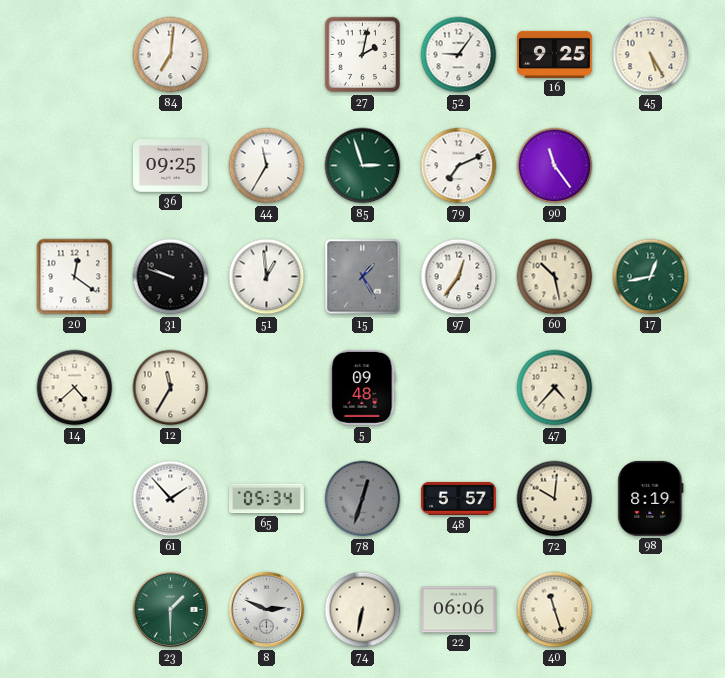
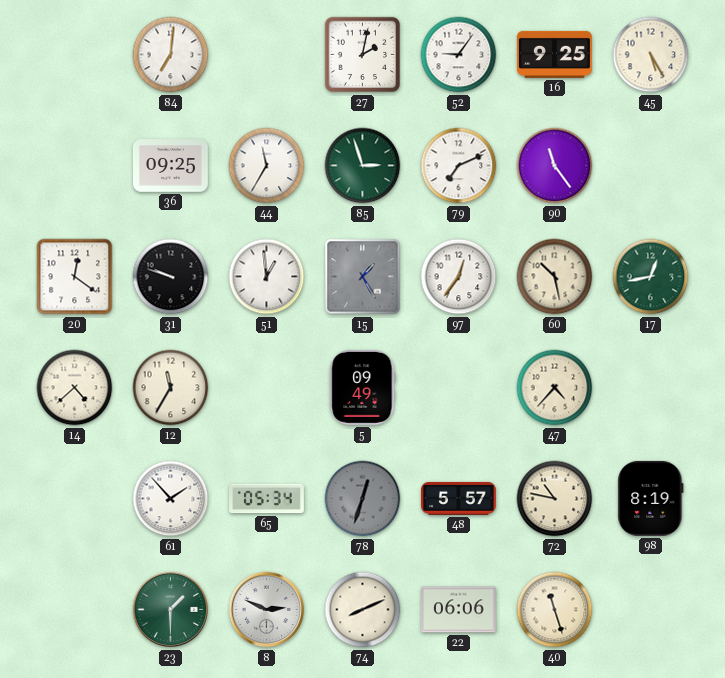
5: 09:48 -> 09:49 (363, 387)
72: 10:01 -> 10:47 (555, 499)
74: 6:32 -> 8:11 (363, 610)
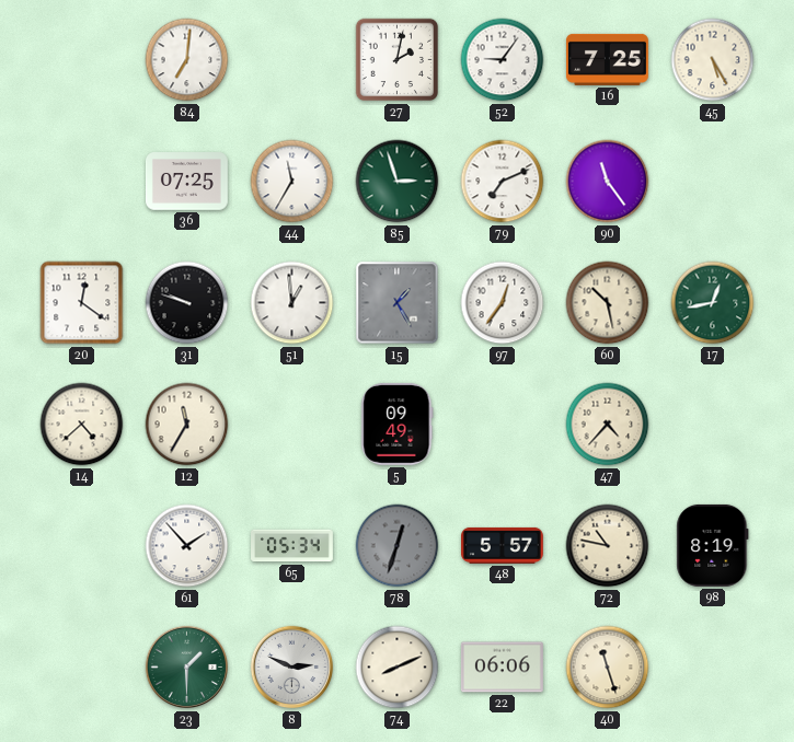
16: 9:25 -> 7:25 (607, 59)
36: 09:25 -> 07:25 (187, 182)
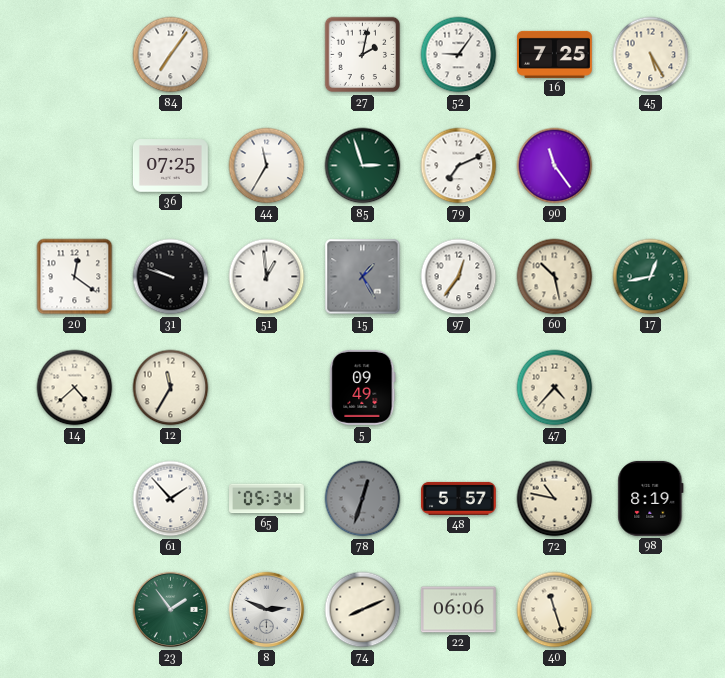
84: 7:01 -> 7:06 (171, 55)
23: 1:30 -> 1:54 (171, 610)
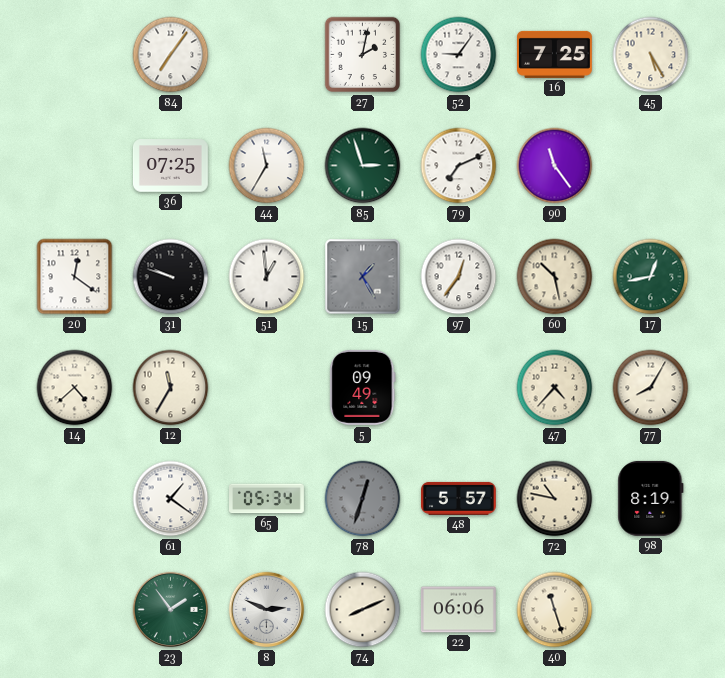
77: none -> 8:05 (651, 388)
61: 1:53 -> 1:21 (171, 499)
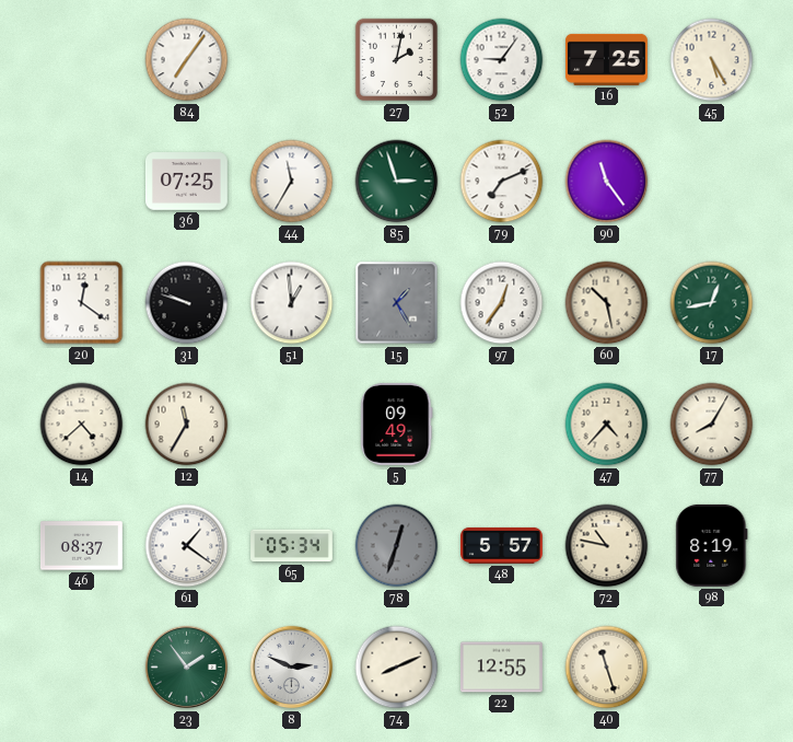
46: none -> 08:37 (81, 546)
22: 06:06 -> 12:55 (501, 668)
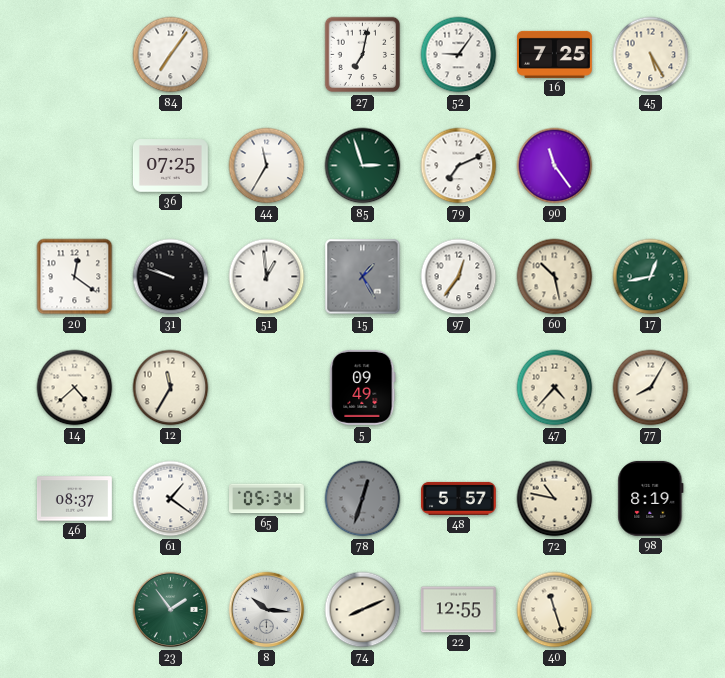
27: 2:02 -> 7:02 (363, 55)
8: 2:49 -> 10:16 (267, 610)
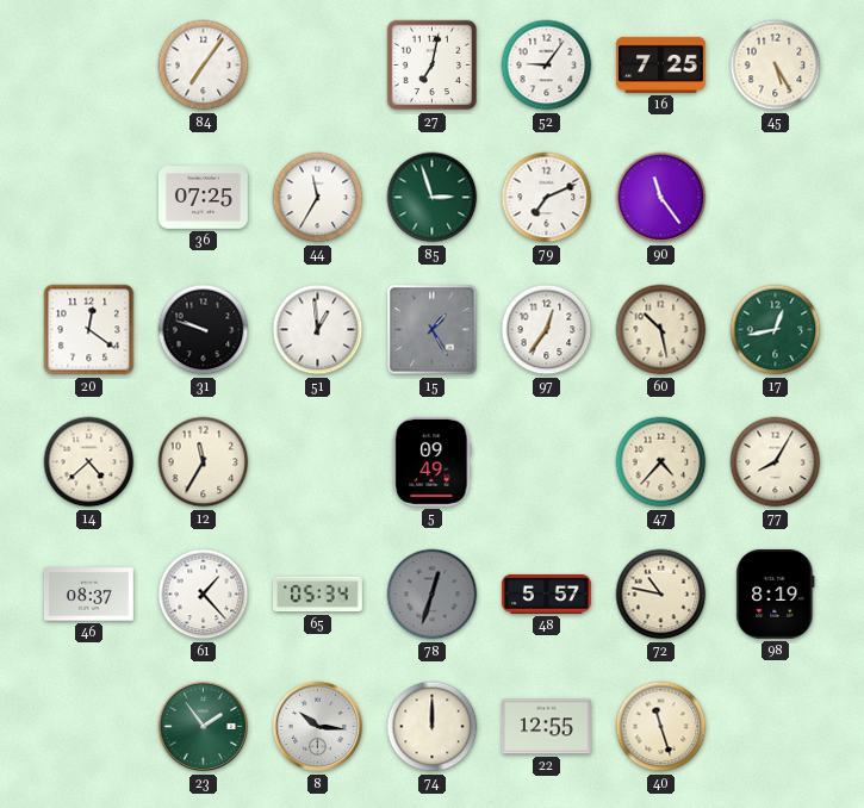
61: 1:21 -> 1:23 (204, 595)
74: 8:11 -> 12:00 (433, 727)
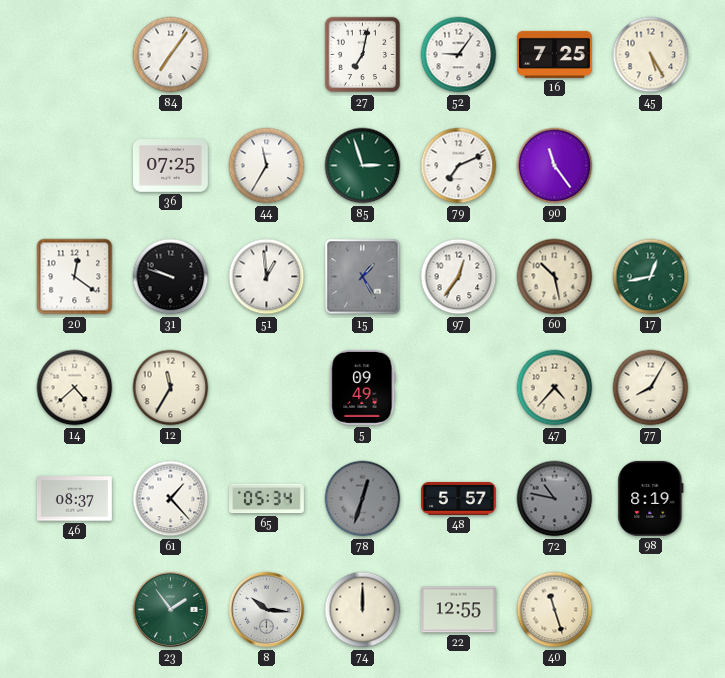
72 dial: cream -> grey (555, 499)
